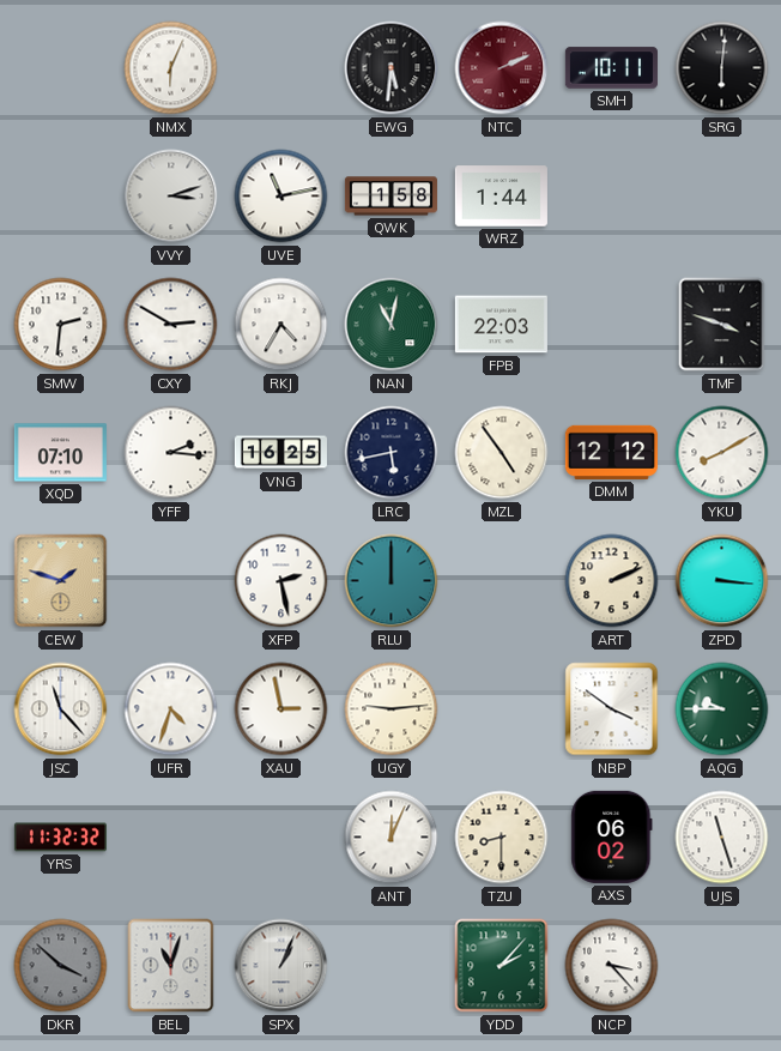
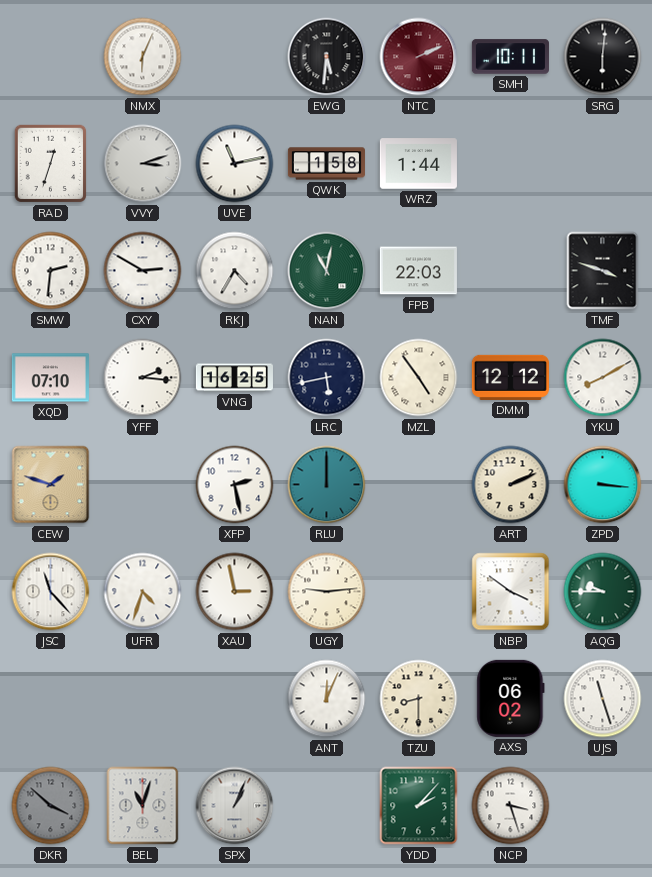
RAD: none -> 12:33 (51, 164)
YRS: 11:32 -> none (60, 838)
NCP: 3:23 -> 3:27 (511, 806)
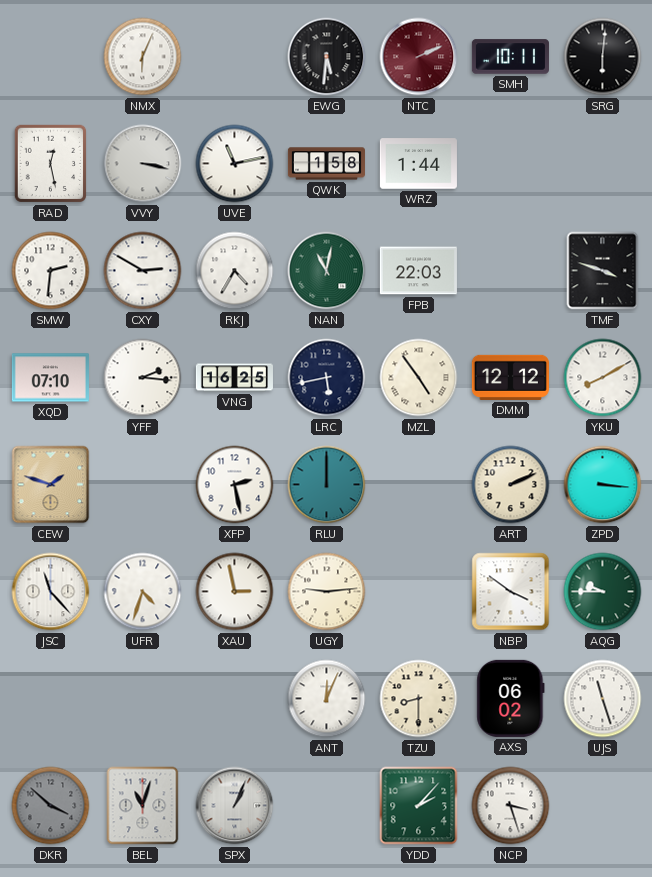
RAD: 12:33 -> 12:28 (51, 164)
VVY: 3:12 -> 3:17 (143, 164)
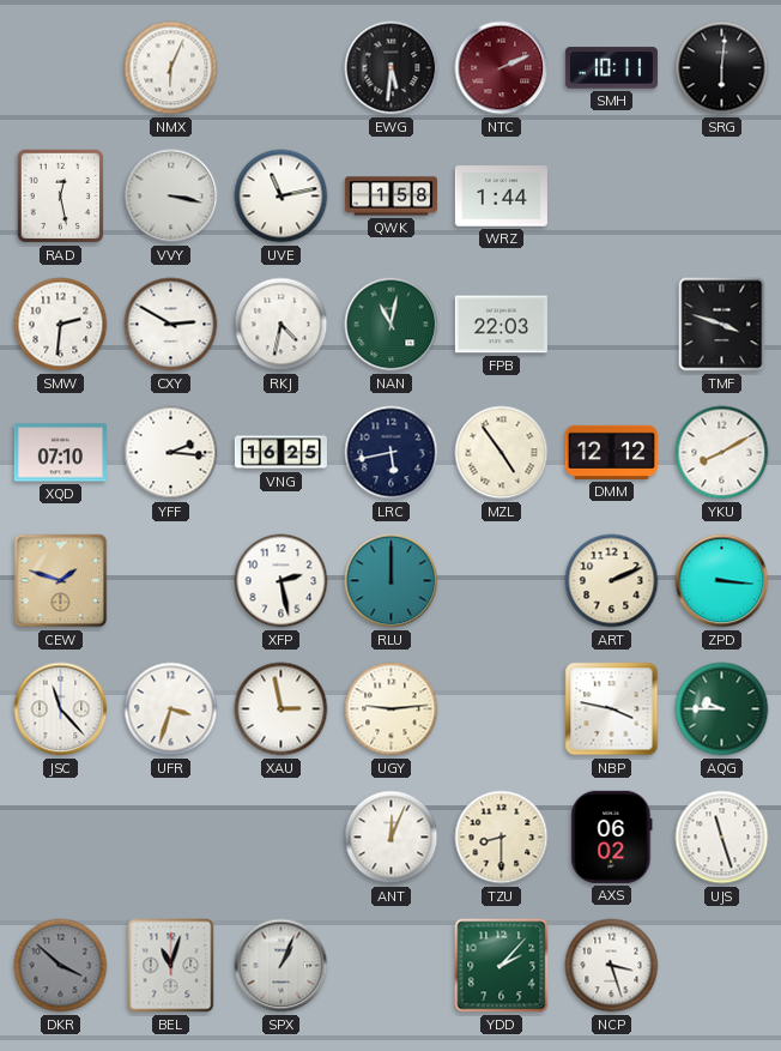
RKJ: 4:35 -> 4:32 (281, 325)
UFR: 4:33 -> 3:33 (171, 709)
NBP: 3:51 -> 3:47 (612, 709)
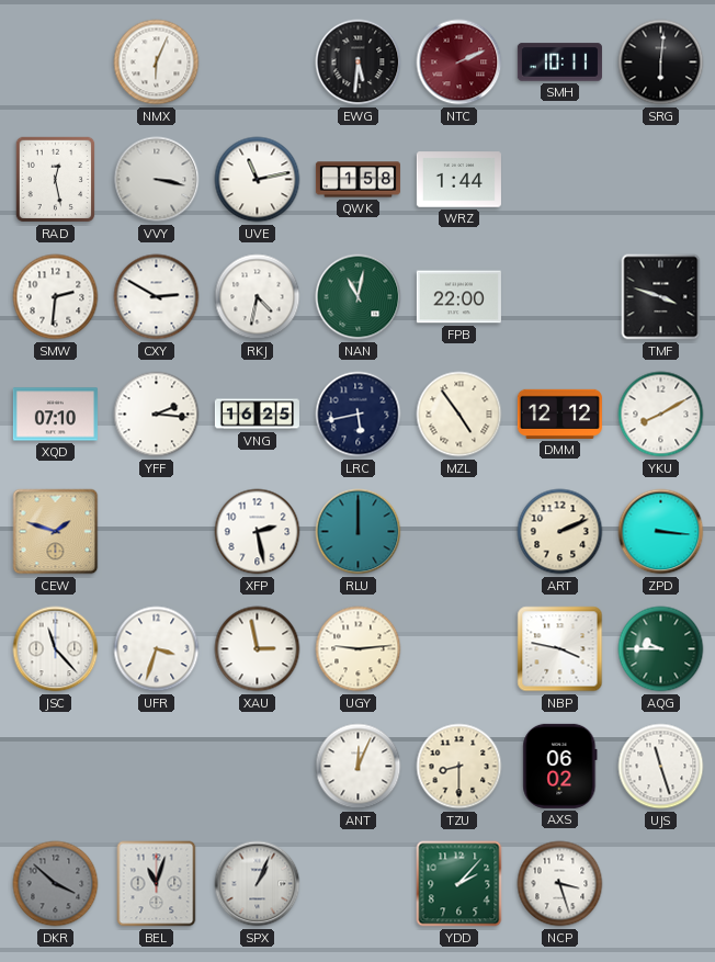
FPB: 22:03 -> 22:00 (458, 297)
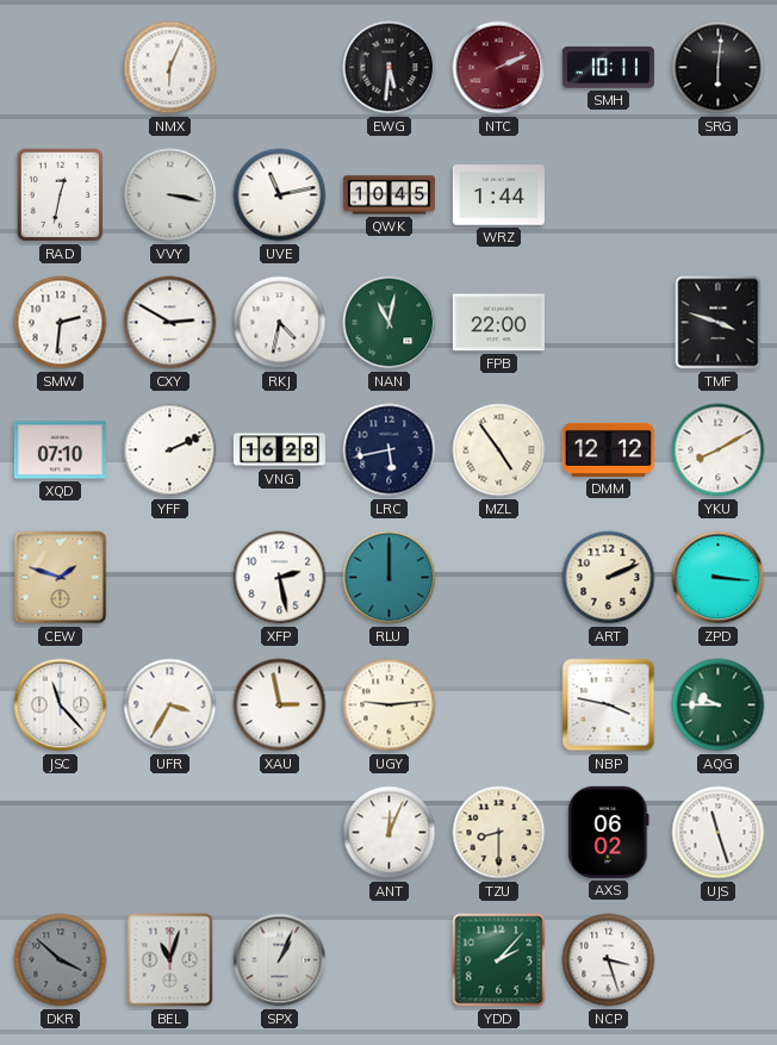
RAD: 12:28 -> 12:32 (61, 195)
QWK: 1:58 -> 10:45 (388, 195)
YFF: 2:16 -> 2:11 (170, 450)
VNG: 16:25 -> 16:28 (279, 450)
UFR: 3:33 -> 3:35 (170, 705)
